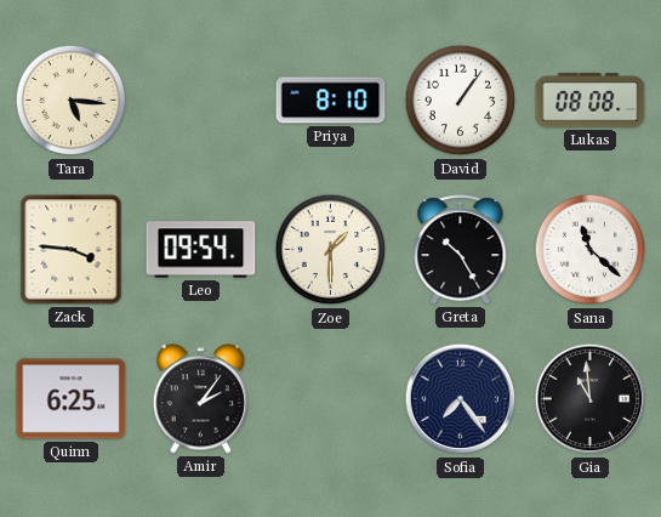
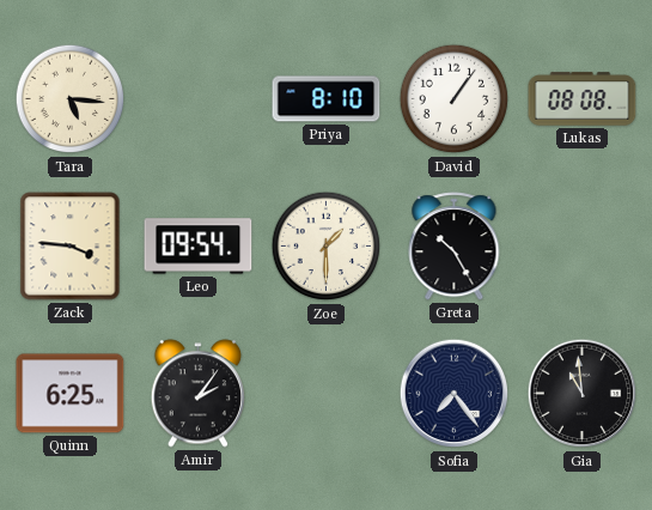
Sana: 11:22 -> none (591, 250)
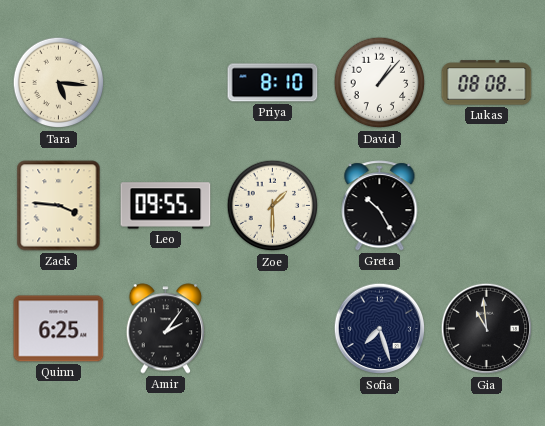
David: 1:06 -> 1:07 (380, 83)
Leo: 09:54 -> 09:55 (166, 206)
Sofia: 7:24 -> 7:27 (380, 329)
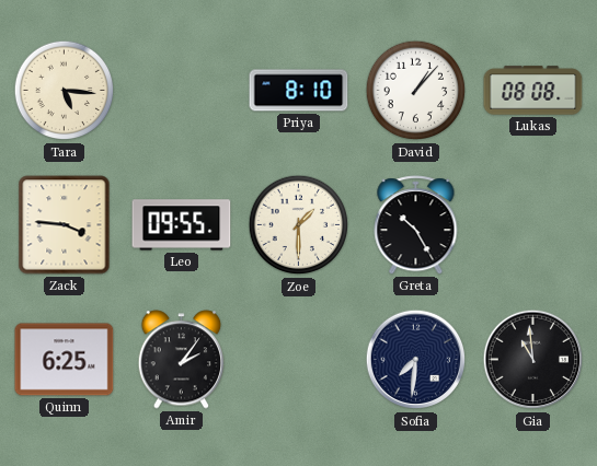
Sofia: 7:27 -> 7:31 (416, 360)
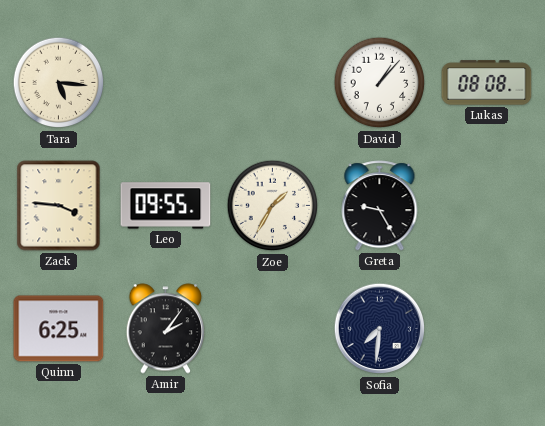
Priya: 8:10 -> none (299, 91)
Zoe: 1:30 -> 1:35 (273, 206)
Greta: 10:25 -> 9:25 (380, 206)
Gia: 10:59 -> none (533, 360)
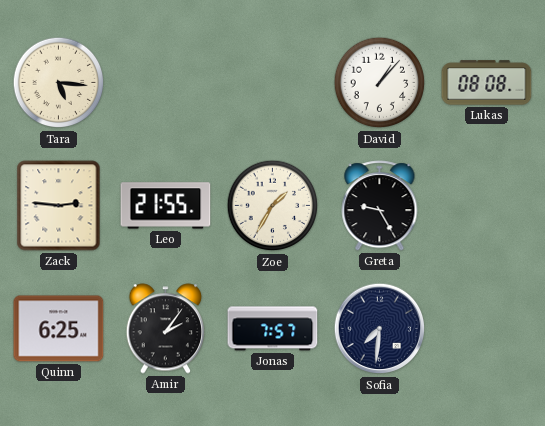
Zack: 3:46 -> 2:46 (59, 206)
Leo: 09:55 -> 21:55 (166, 206)
Jonas: none -> 7:57 (273, 329)
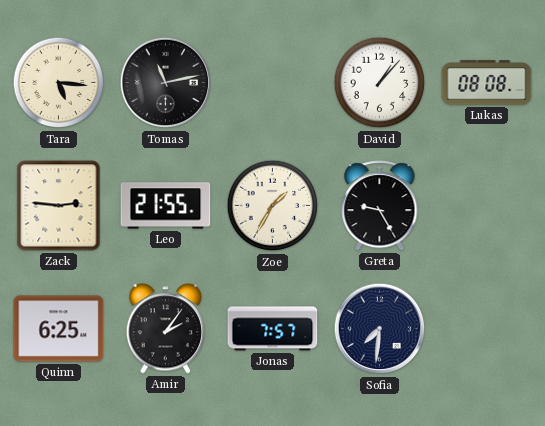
Tomas: none -> 11:13 (166, 83)
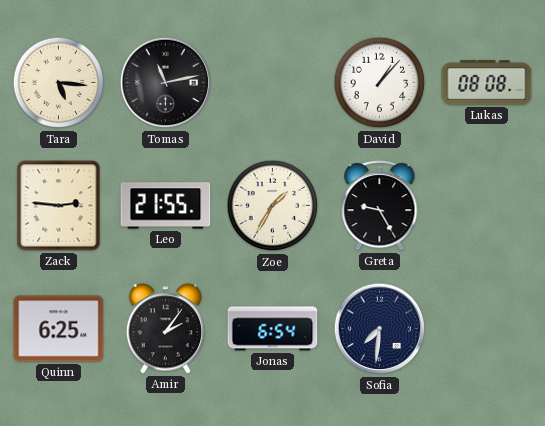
Jonas: 7:57 -> 6:54 (273, 329)
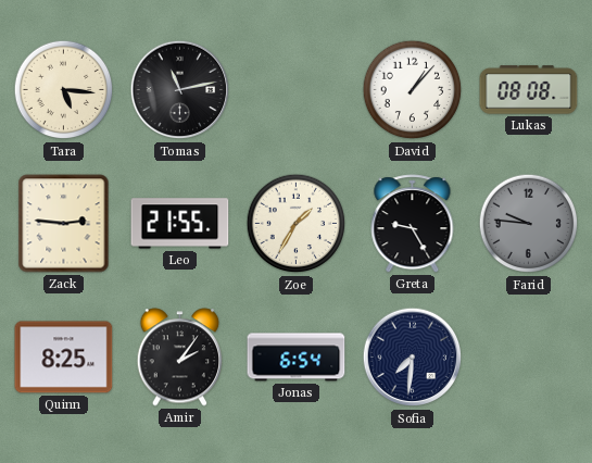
Farid: none -> 9:46 (529, 224)
Quinn: 6:25 -> 8:25 (64, 358)
